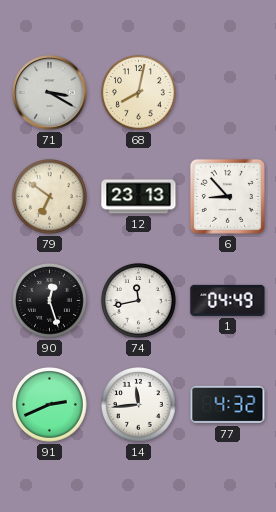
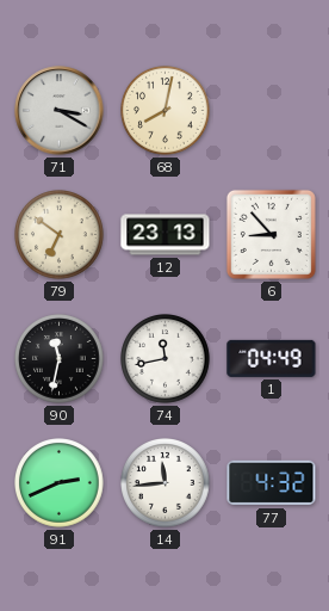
90: 12:27 -> 11:32 (60, 359)
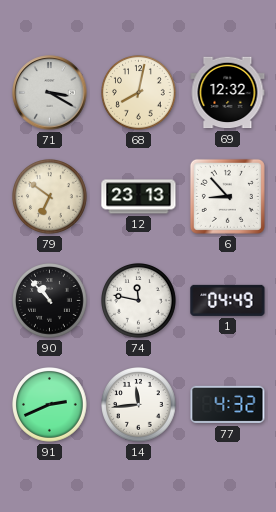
69: none -> 12:32 (228, 93)
90: 11:32 -> 10:53 (50, 301)
74: 11:43 -> 11:47 (139, 301)
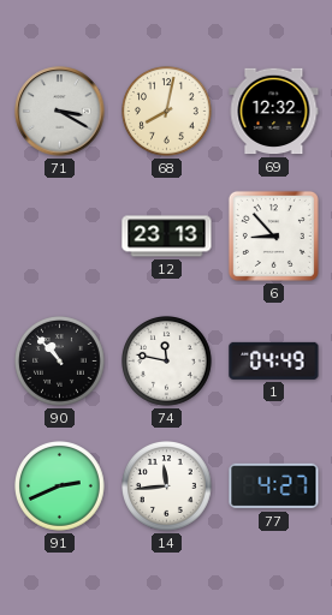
79: 6:51 -> none (50, 197)
77: 4:32 -> 4:27 (274, 486)
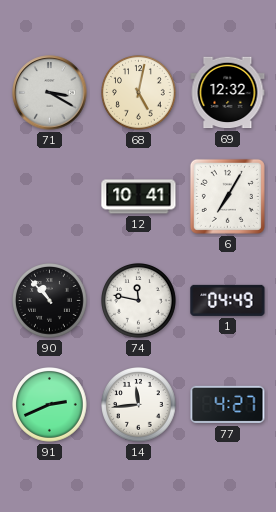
68: 8:02 -> 5:02 (139, 93)
12: 23:13 -> 10:41 (139, 197)
6: 8:53 -> 7:05 (227, 196)
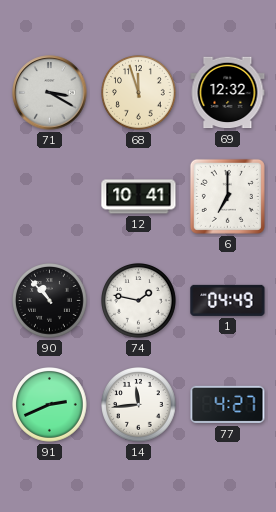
68: 5:02 -> 11:57 (139, 93)
6: 7:05 -> 7:00 (227, 196)
74: 11:47 -> 1:47 (139, 301)
